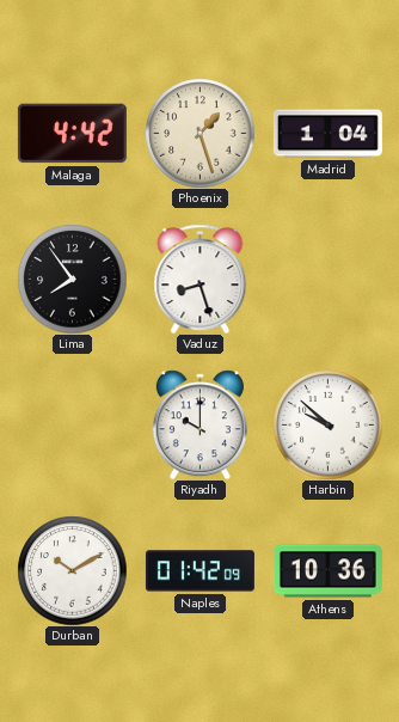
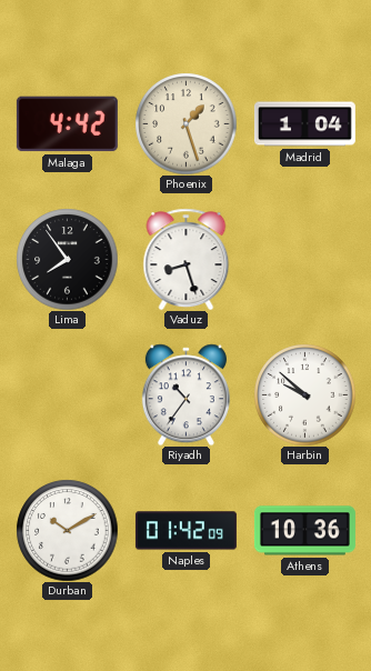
Riyadh: 10:00 -> 10:36 (185, 394)
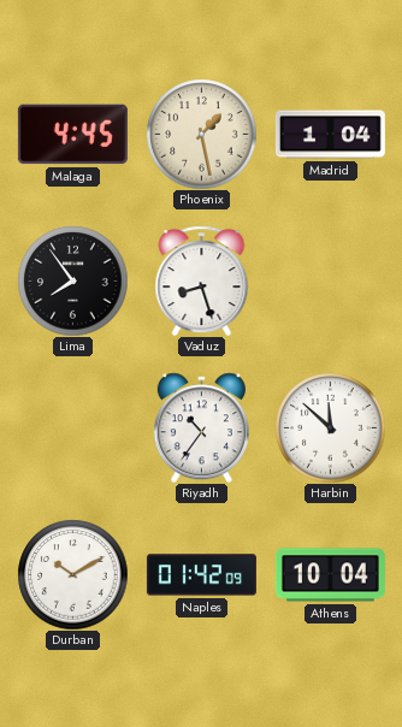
Malaga: 4:42 -> 4:45 (72, 135)
Phoenix: 1:27 -> 1:28 (201, 134)
Harbin: 9:52 -> 11:52 (330, 427)
Athens: 10:36 -> 10:04 (330, 575)
